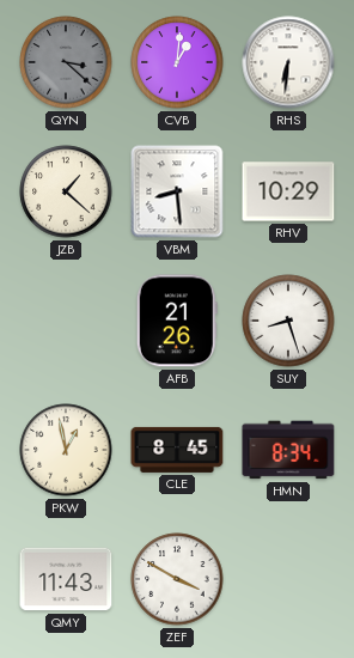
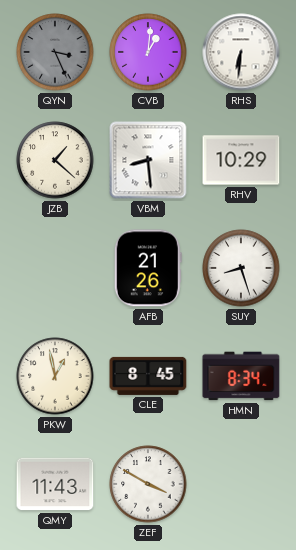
QYN: 3:22 -> 3:26 (55, 52)
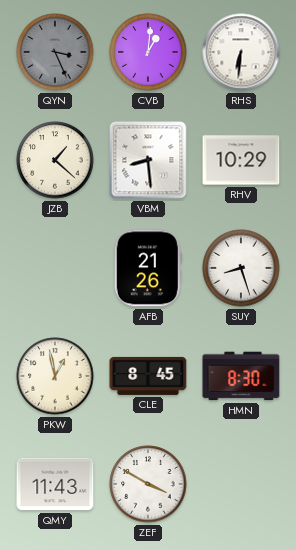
HMN: 8:34 -> 8:30 (241, 376)
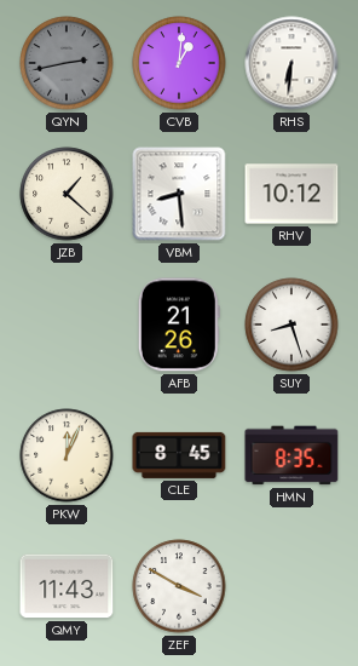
QYN: 3:26 -> 2:43 (67, 63)
RHV: 10:29 -> 10:12 (291, 194)
PKW: 12:58 -> 12:04 (67, 455)
HMN: 8:30 -> 8:35 (291, 455)
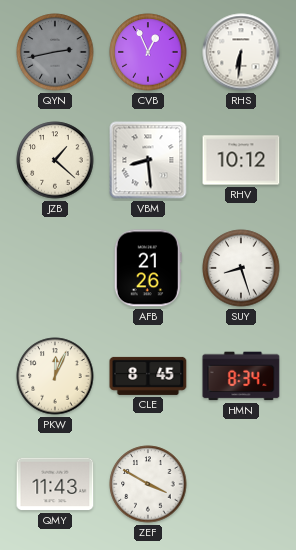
CVB: 1:01 -> 12:56 (148, 52)
HMN: 8:35 -> 8:34 (241, 376)
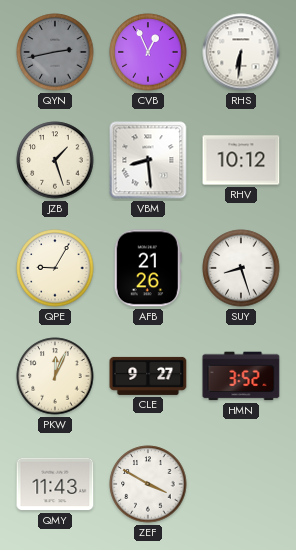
JZB: 1:22 -> 1:27 (55, 160)
QPE: none -> 9:05 (55, 268)
CLE: 8:45 -> 9:27 (148, 376)
HMN: 8:34 -> 3:52 (241, 376)
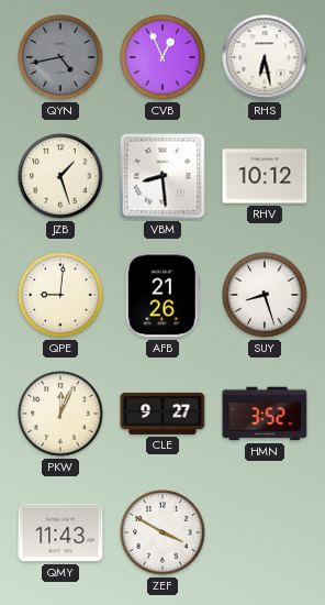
QYN: 2:43 -> 4:43 (60, 57)
RHS: 6:31 -> 6:28 (265, 57)
QPE: 9:05 -> 9:01 (60, 295)
